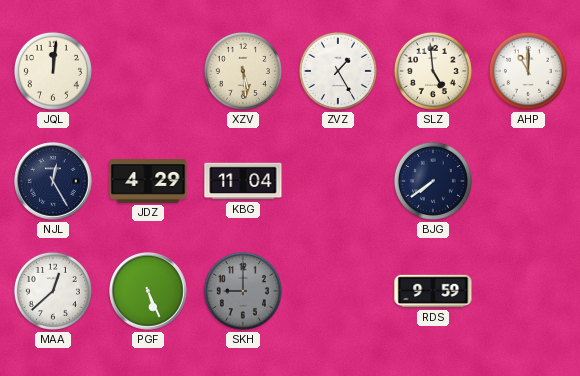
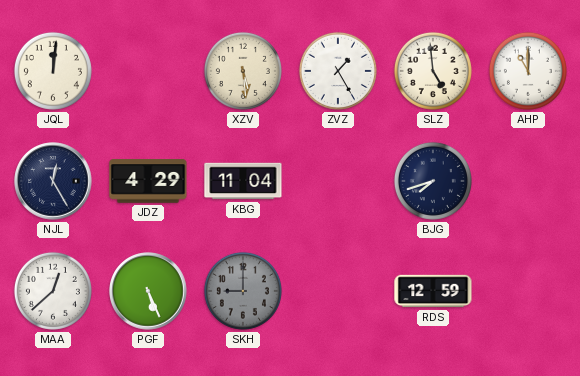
BJG: 7:39 -> 7:42 (433, 181)
RDS: 9:59 -> 12:59 (433, 291)
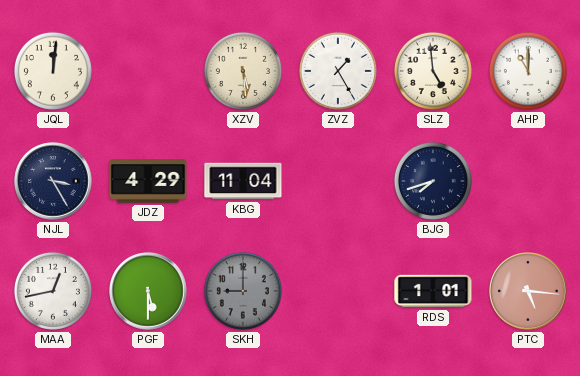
NJL: 12:25 -> 3:25 (53, 181)
MAA: 12:38 -> 12:43 (53, 291)
PGF: 5:26 -> 5:30 (148, 291)
RDS: 12:59 -> 1:01 (433, 291)
PTC: none -> 5:16 (528, 291)
